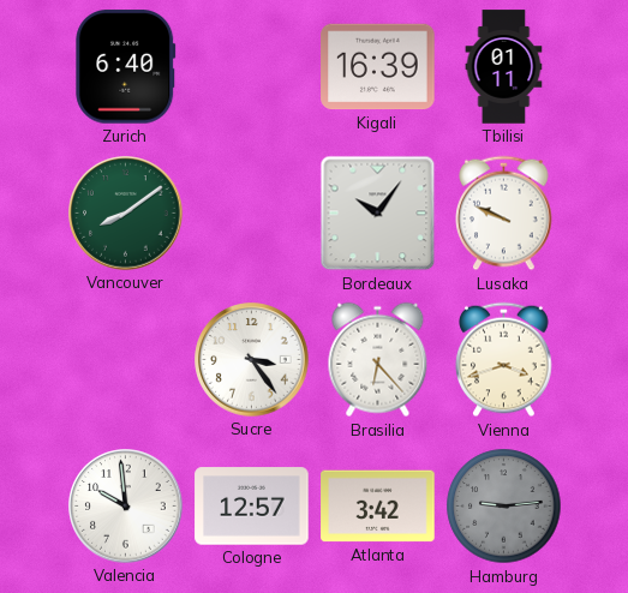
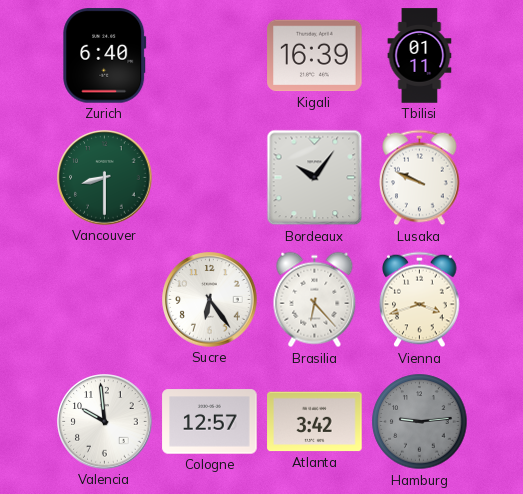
Vancouver: 8:09 -> 8:30 (105, 178)
Sucre: 3:24 -> 6:24 (210, 300)
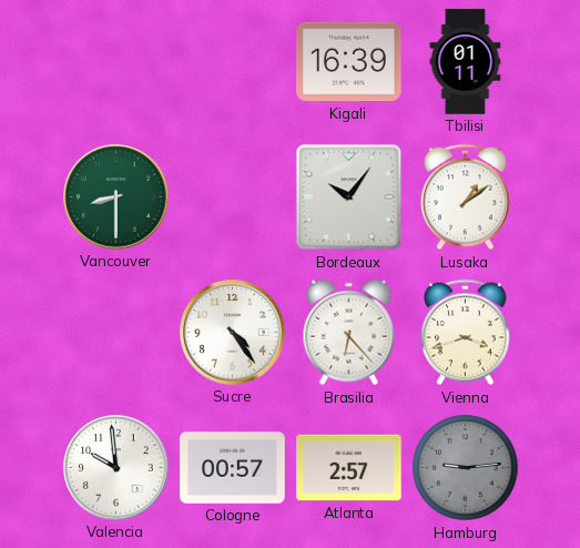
Zurich: 6:40 -> none (105, 56)
Lusaka: 9:49 -> 1:09 (466, 197)
Sucre: 6:24 -> 4:24 (233, 333)
Cologne: 12:57 -> 00:57 (233, 468)
Atlanta: 3:42 -> 2:57 (349, 468)
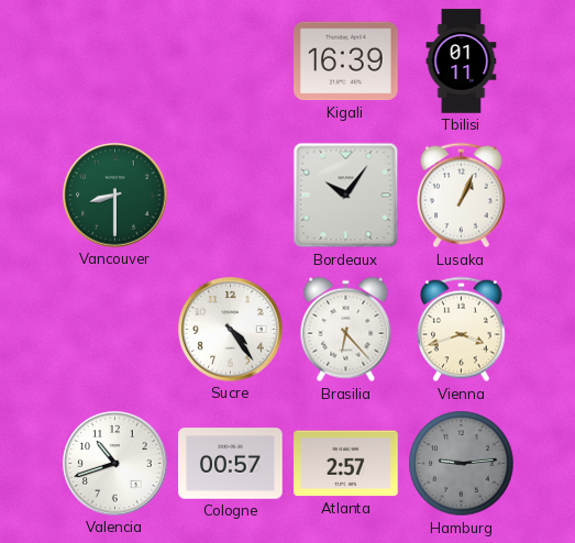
Lusaka: 1:09 -> 1:04 (462, 196)
Valencia: 9:59 -> 10:42 (115, 464)
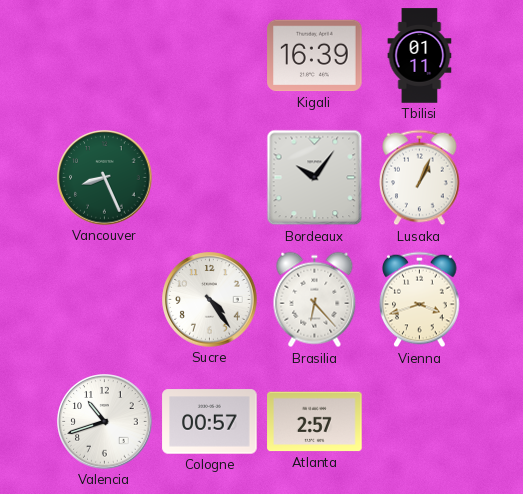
Vancouver: 8:30 -> 8:26 (105, 178)
Hamburg: 9:14 -> none (462, 464)
